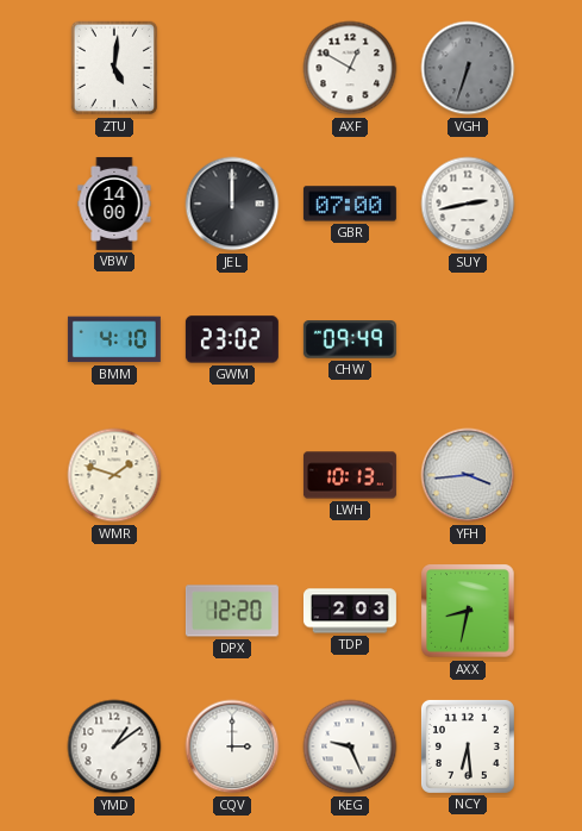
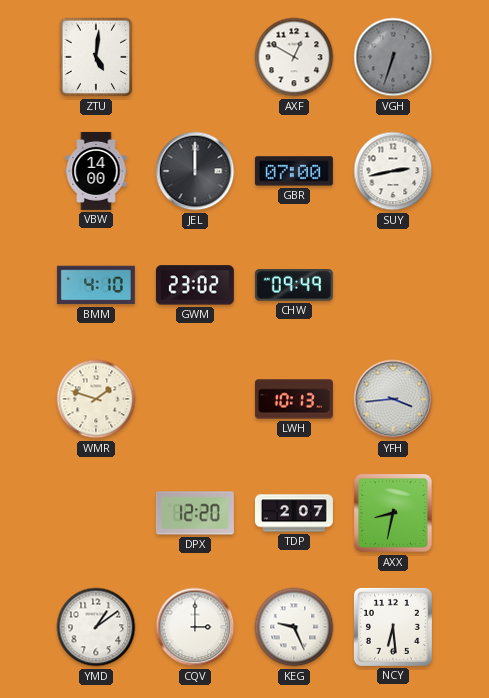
TDP: 2:03 -> 2:07 (294, 513)
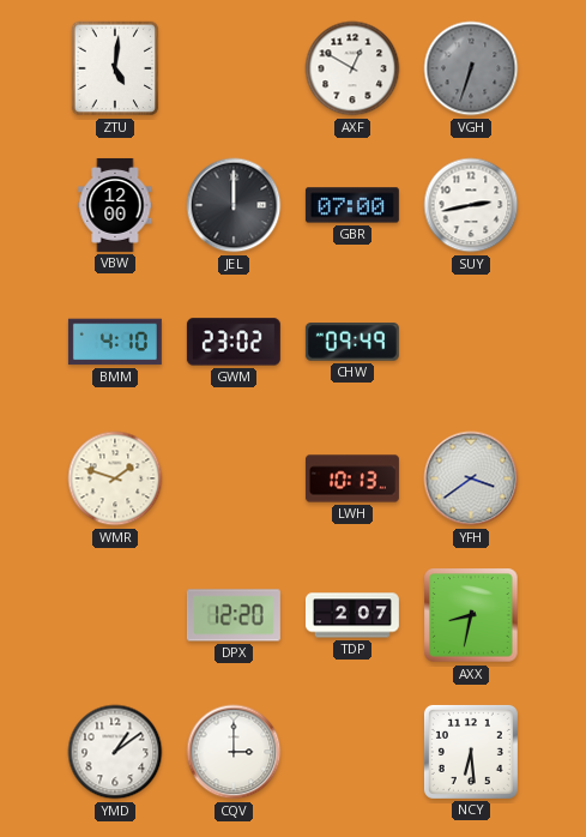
VBW: 14:00 -> 12:00 (115, 205)
YFH: 3:44 -> 3:39 (471, 478)
KEG: 9:26 -> none (294, 627)
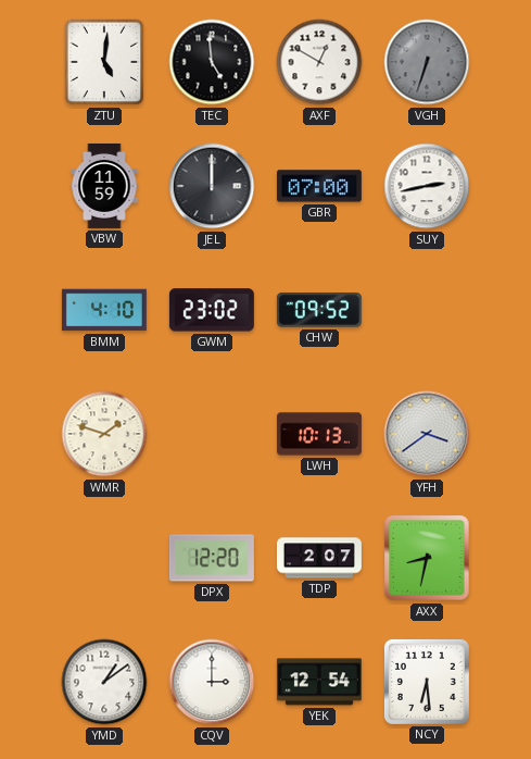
TEC: none -> 4:59 (212, 62)
VBW: 12:00 -> 11:59 (104, 186)
CHW: 09:49 -> 09:52 (319, 310)
YEK: none -> 12:54 (319, 682)
